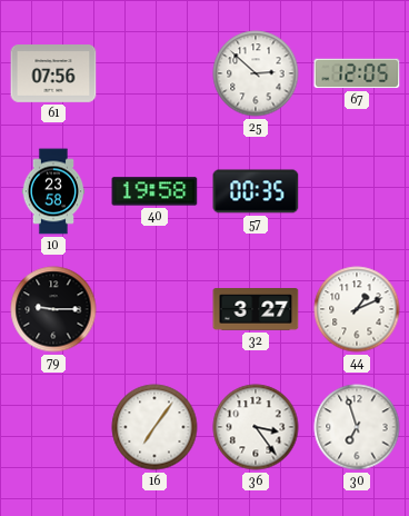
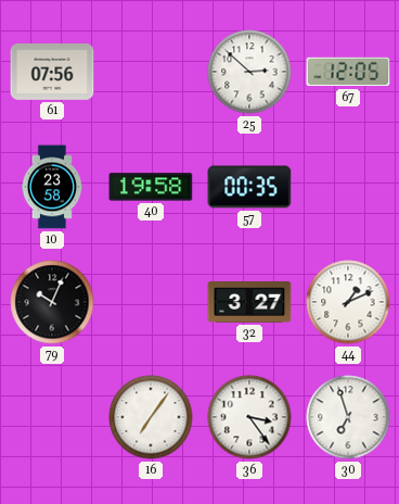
79: 9:15 -> 10:04 (52, 302)
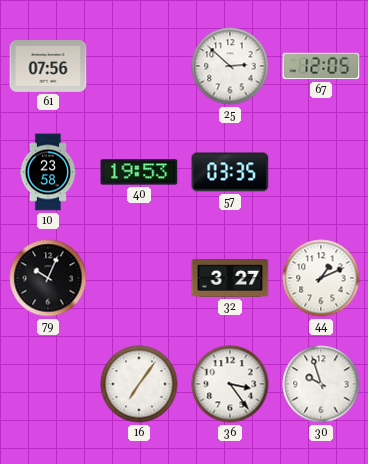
40: 19:58 -> 19:53 (139, 172)
57: 00:35 -> 03:35 (230, 172)
30: 6:57 -> 9:57 (321, 384)
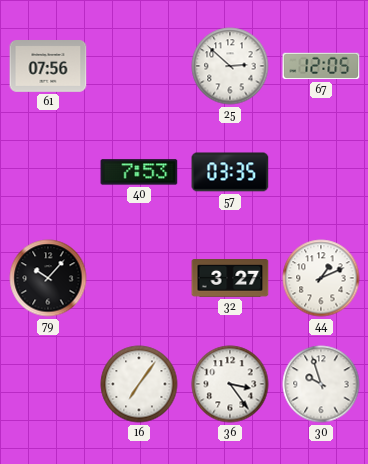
10: 23:58 -> none (48, 172)
40: 19:53 -> 7:53 (139, 172)
79: 10:04 -> 10:07 (48, 278)
